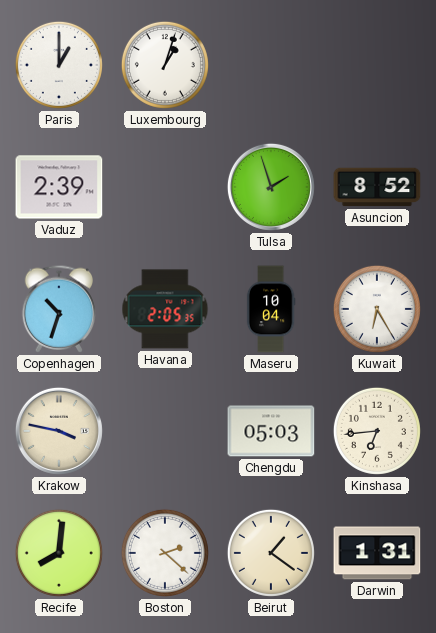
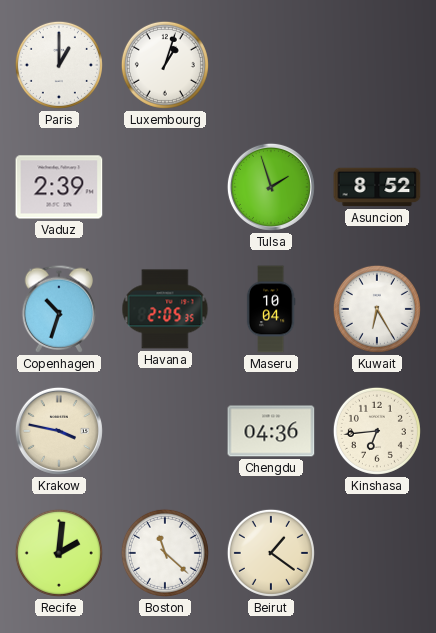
Chengdu: 05:03 -> 04:36 (271, 431)
Recife: 8:01 -> 2:01 (59, 553)
Boston: 2:22 -> 11:22 (165, 553)
Darwin: 1:31 -> none (377, 553)
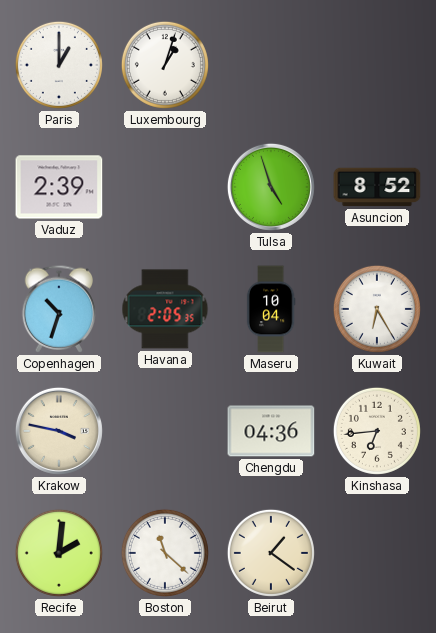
Tulsa: 1:57 -> 4:57 (271, 187)
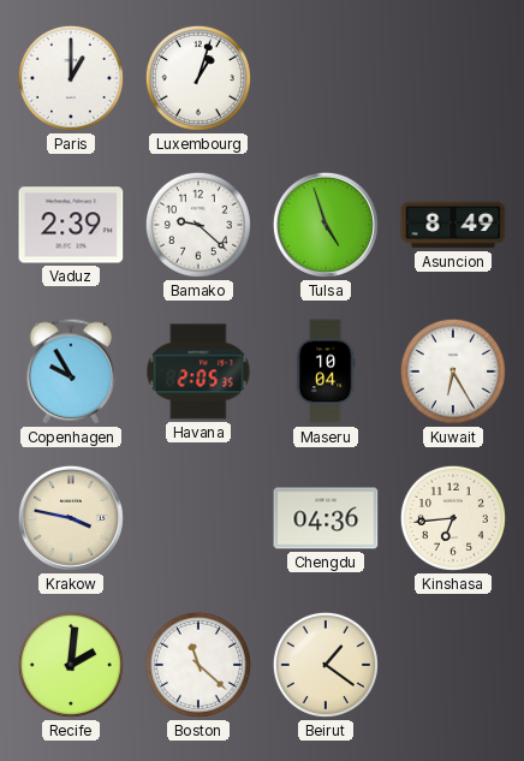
Bamako: none -> 9:22 (198, 225)
Asuncion: 8:52 -> 8:49 (453, 225)
Copenhagen: 10:33 -> 9:55 (71, 371)
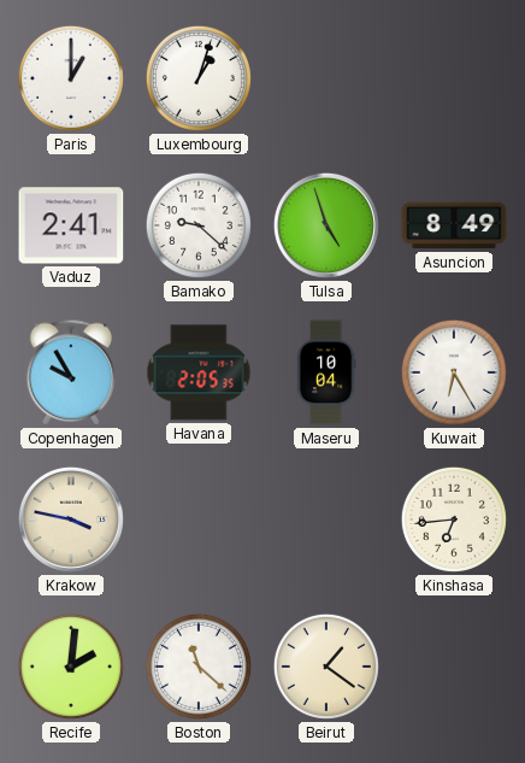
Vaduz: 2:39 -> 2:41 (71, 225)
Chengdu: 04:36 -> none (326, 518)
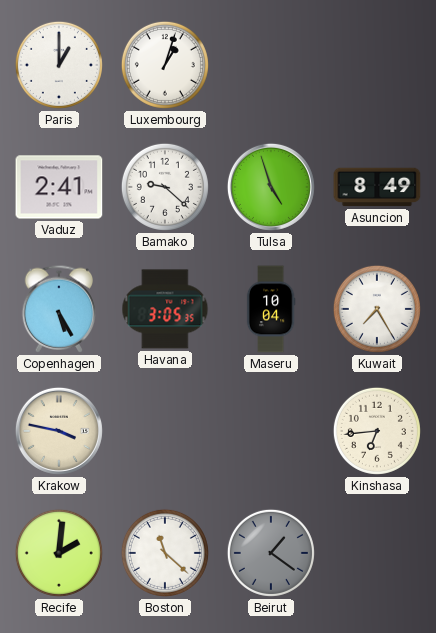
Copenhagen: 9:55 -> 5:25 (59, 309)
Havana: 2:05 -> 3:05 (165, 309)
Kuwait: 6:25 -> 7:25 (377, 309)
Beirut dial: cream -> grey (271, 553)
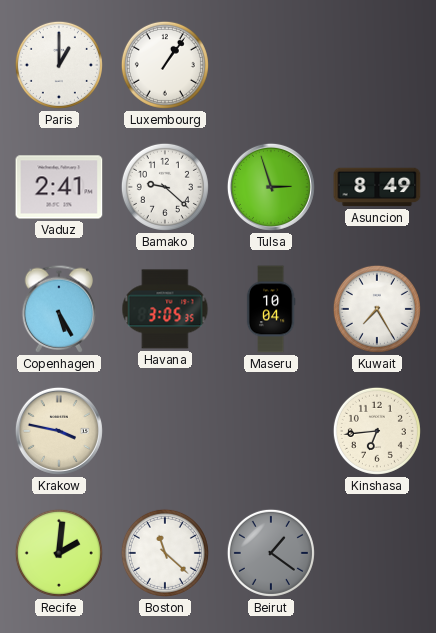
Luxembourg: 1:03 -> 1:06 (165, 65)
Tulsa: 4:57 -> 2:57 (271, 187)
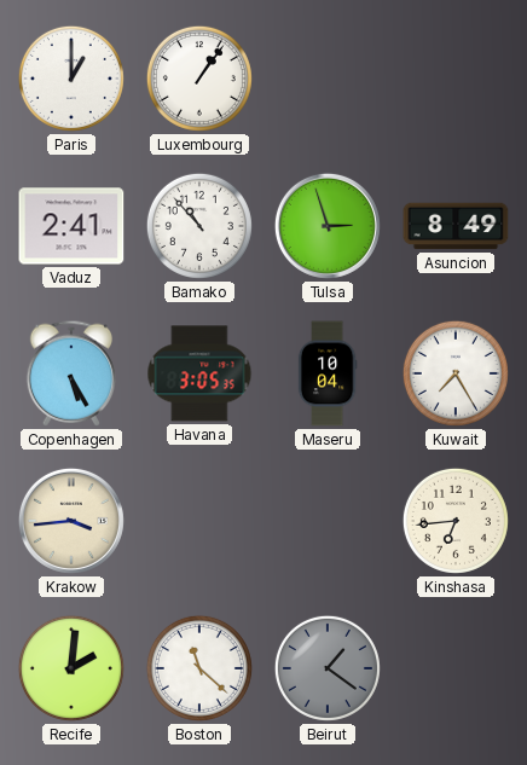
Bamako: 9:22 -> 10:53 (199, 226)
Krakow: 3:47 -> 3:44 (71, 521)
